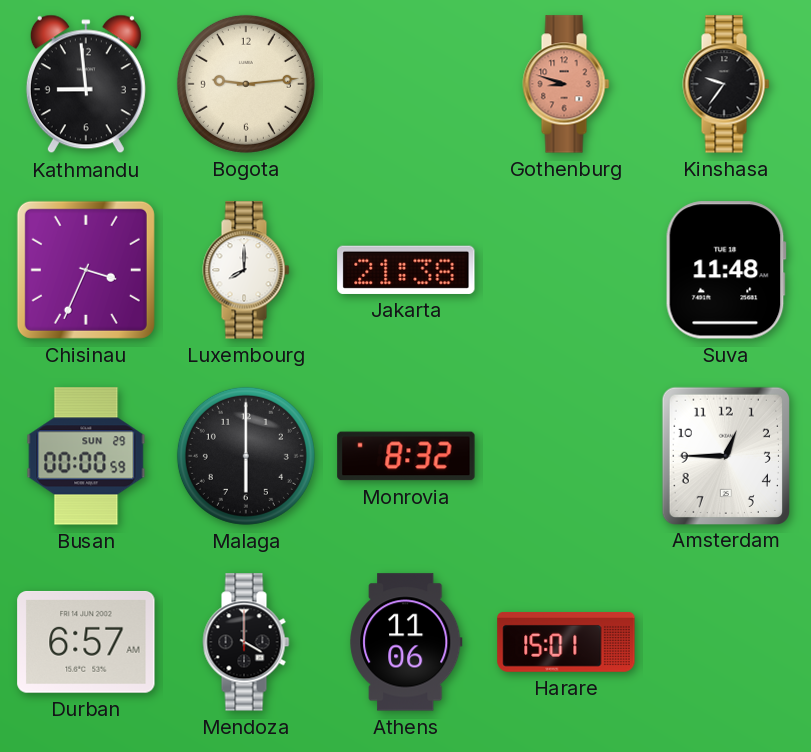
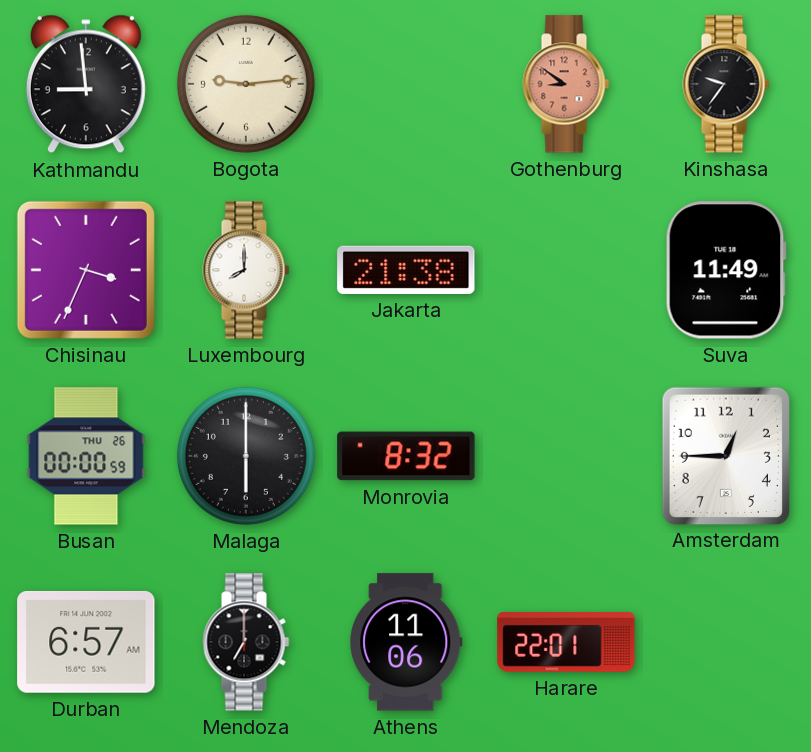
Gothenburg: 8:48 -> 8:51 (566, 84)
Suva: 11:48 -> 11:49 (726, 270)
Busan date: SUN 29 -> THU 26 (86, 456)
Mendoza: 4:00 -> 7:00 (246, 642)
Harare: 15:01 -> 22:01 (566, 642)
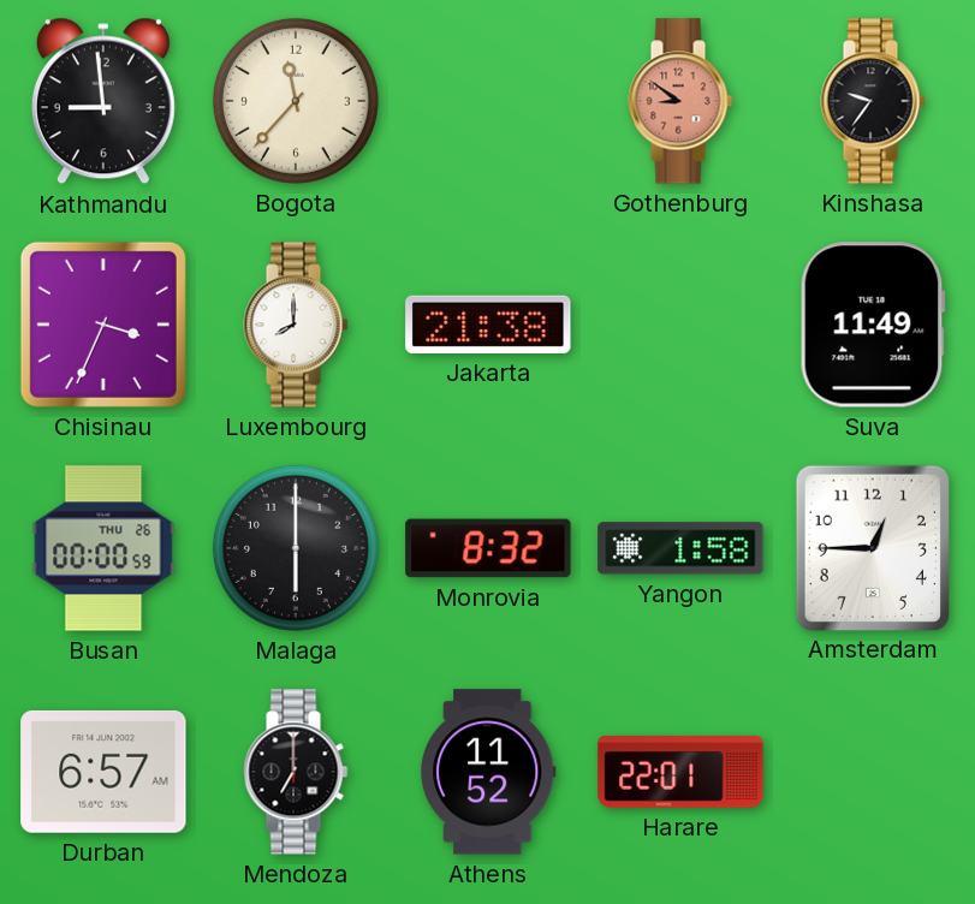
Bogota: 9:14 -> 11:37 (296, 101)
Yangon: none -> 1:58 (680, 548)
Athens: 11:06 -> 11:52 (488, 772)
